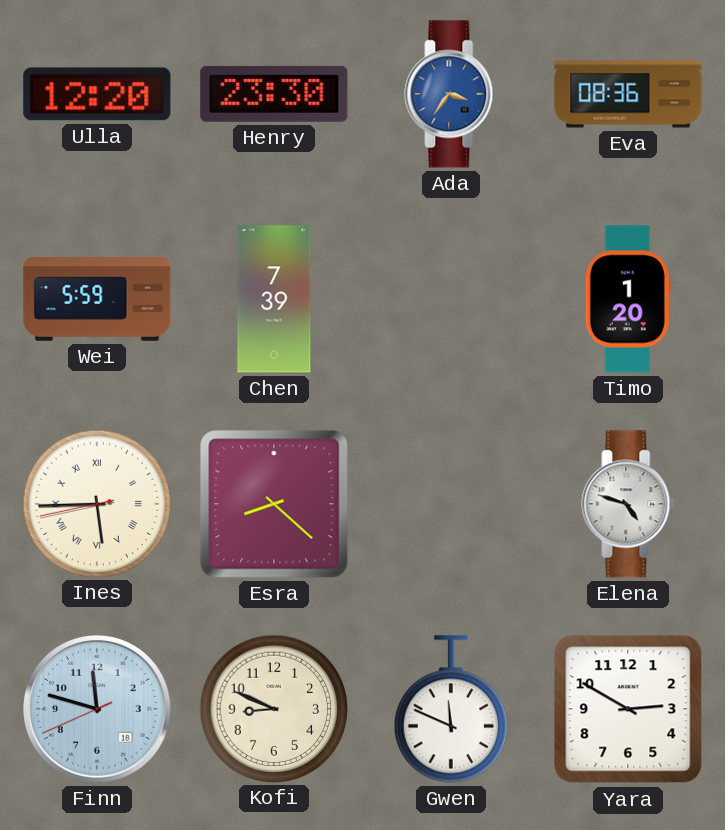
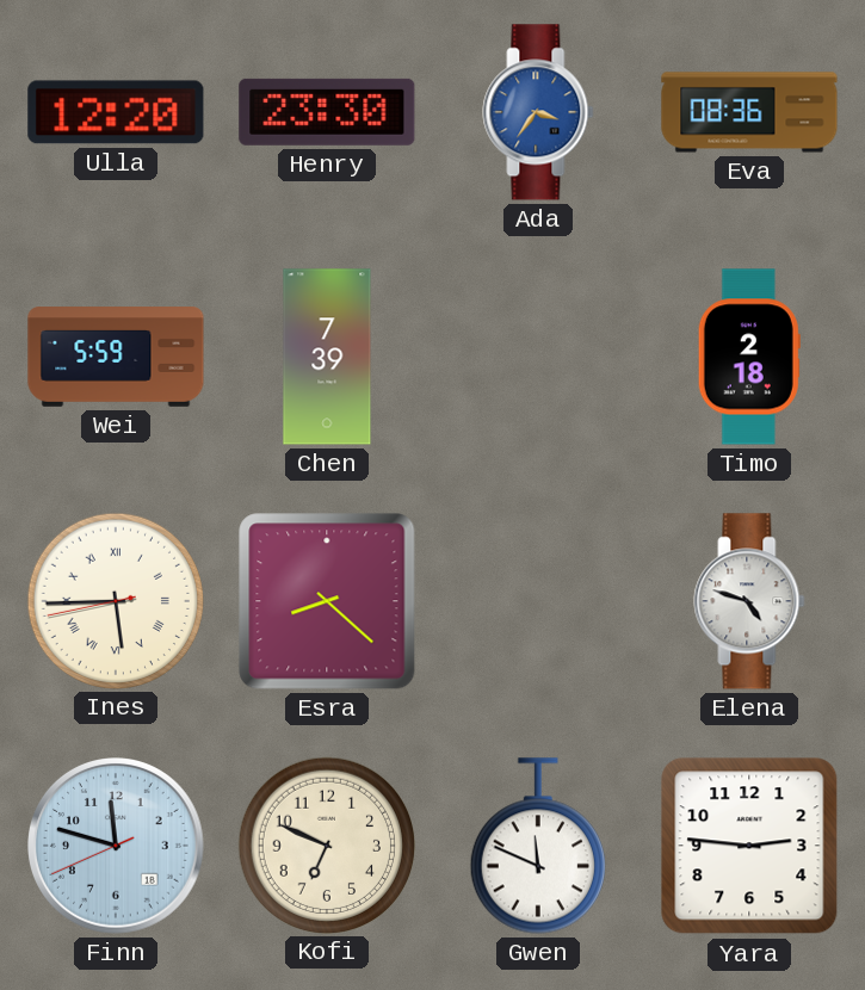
Timo: 1:20 -> 2:18 (749, 357)
Kofi: 8:49 -> 6:49 (326, 844)
Yara: 2:50 -> 2:46 (749, 846)
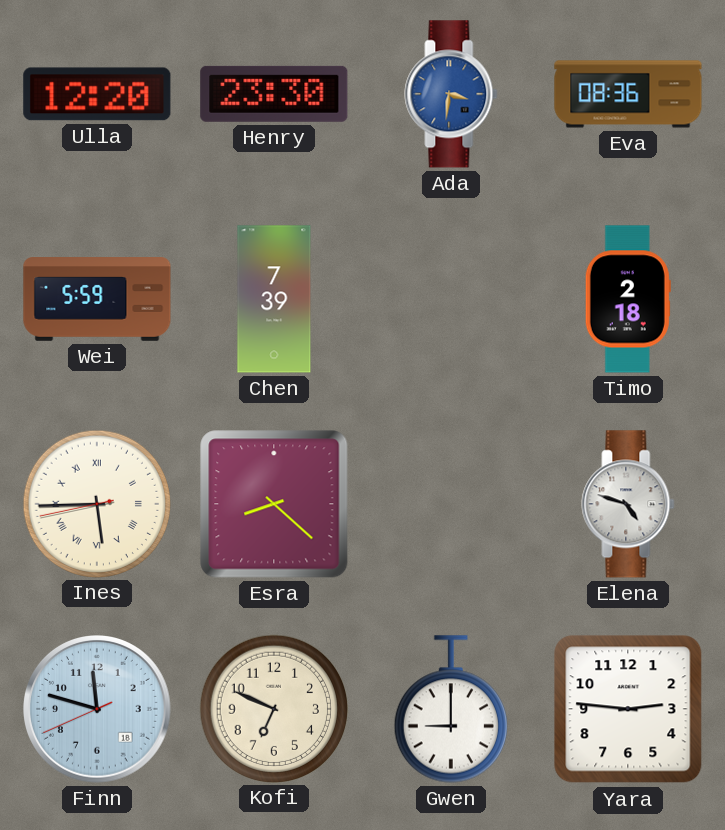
Ada: 3:36 -> 3:31 (451, 94)
Gwen: 11:49 -> 9:00 (451, 709)
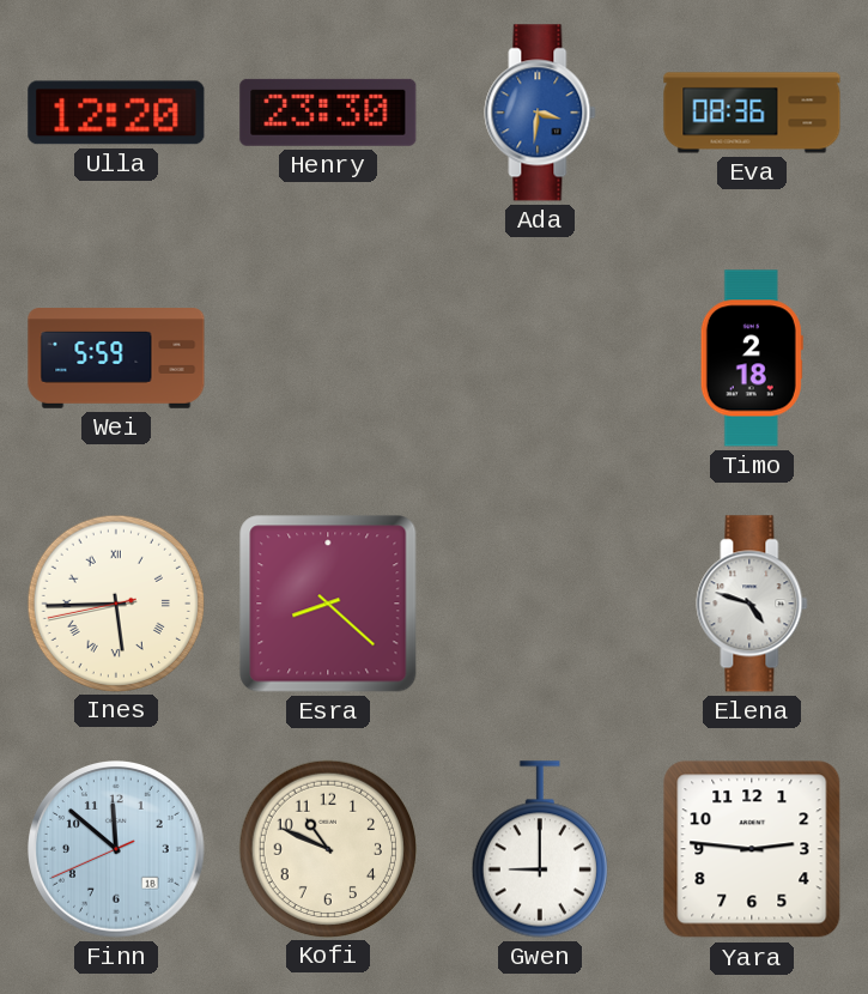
Chen: 7:39 -> none (274, 299)
Finn: 11:47 -> 11:51 (117, 850)
Kofi: 6:49 -> 10:49 (327, 848)
